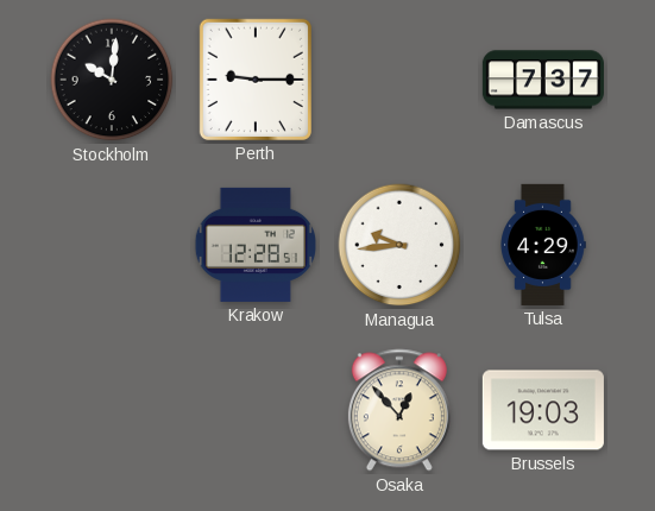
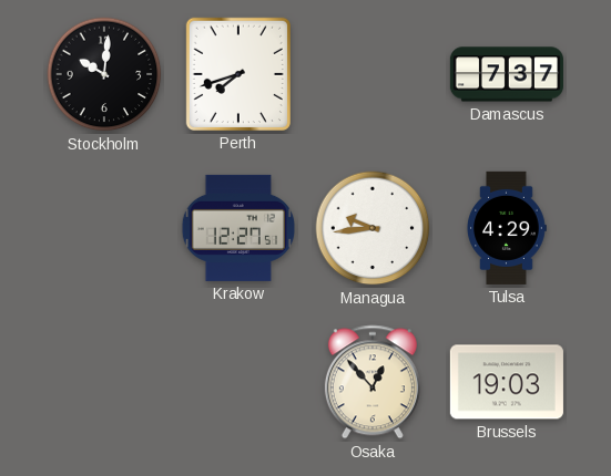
Perth: 9:15 -> 7:42 (238, 74)
Krakow: 12:28 -> 12:27 (237, 228)
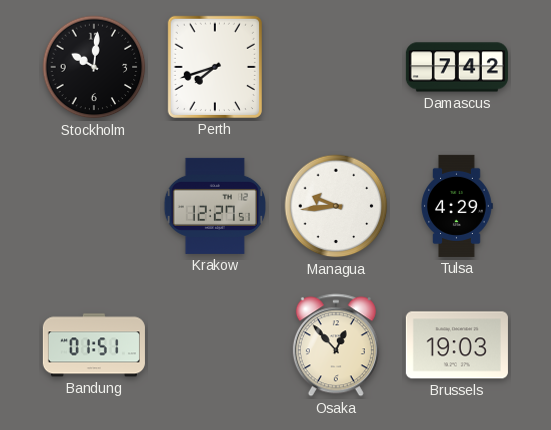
Damascus: 7:37 -> 7:42 (457, 67)
Bandung: none -> 01:51 (94, 345)
